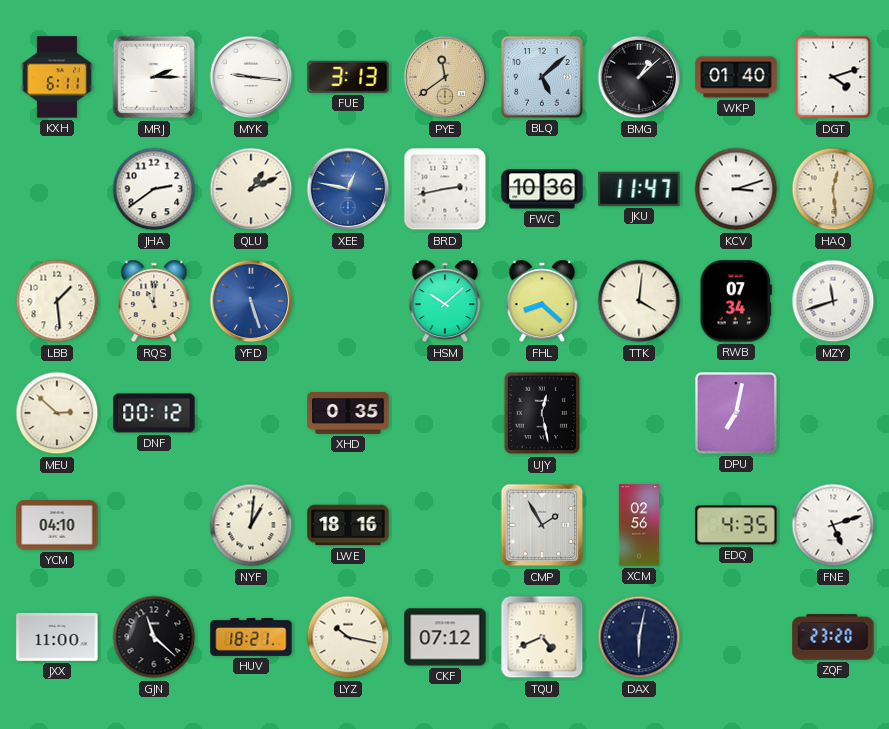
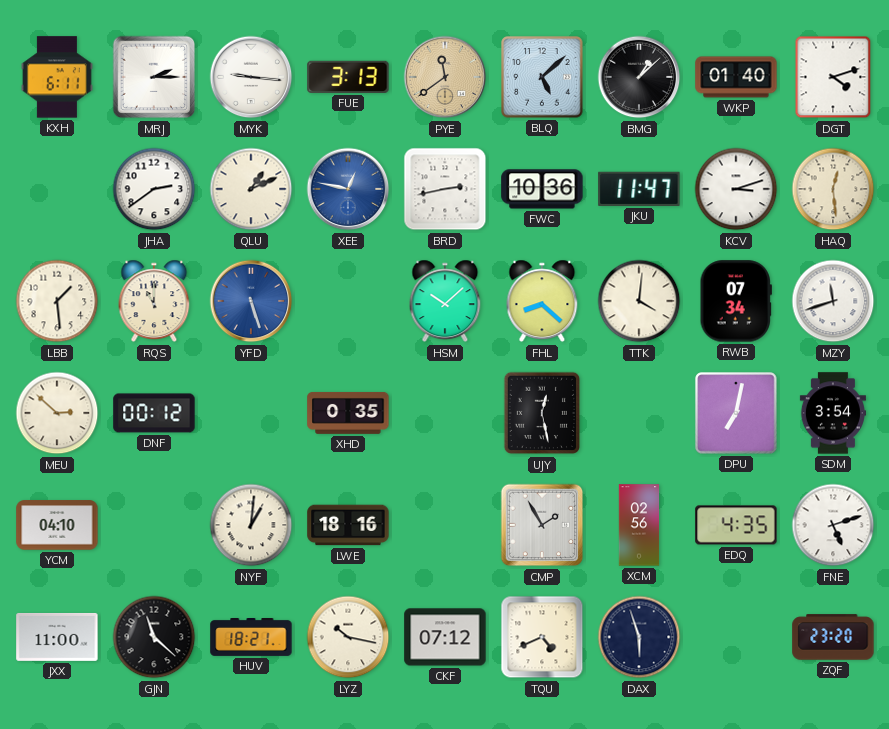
SDM: none -> 3:54 (833, 413)
DAX: 6:02 -> 5:57 (639, 637)
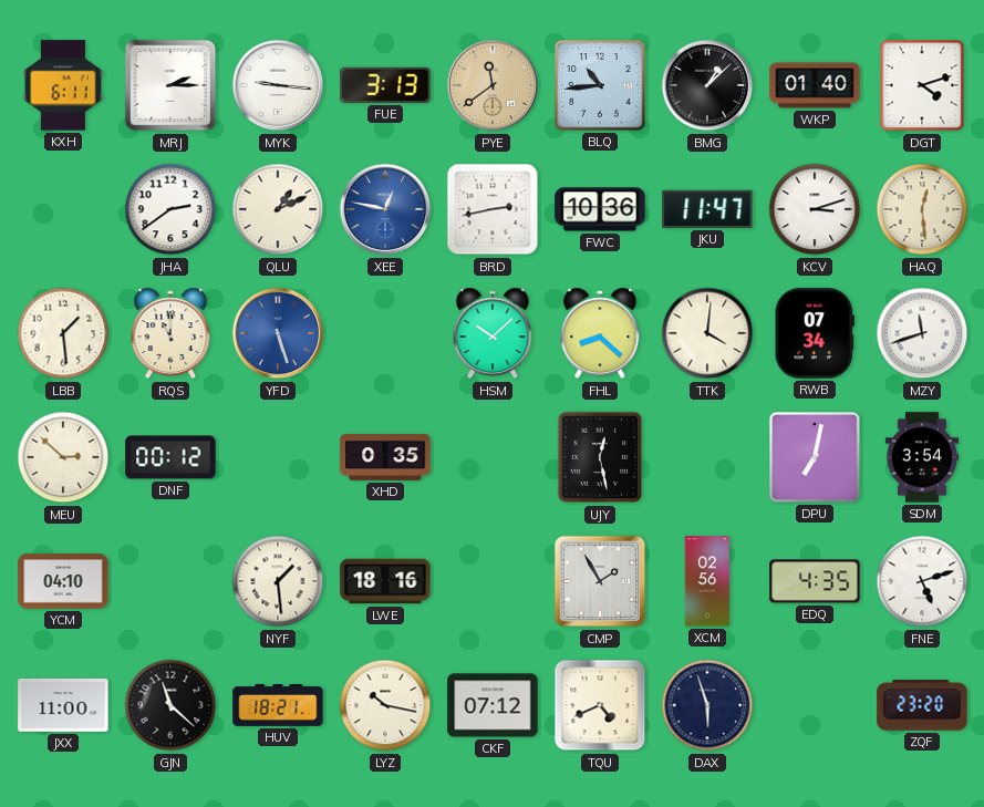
BLQ: 5:08 -> 10:44 (600, 85)
NYF: 1:01 -> 1:29 (278, 581)
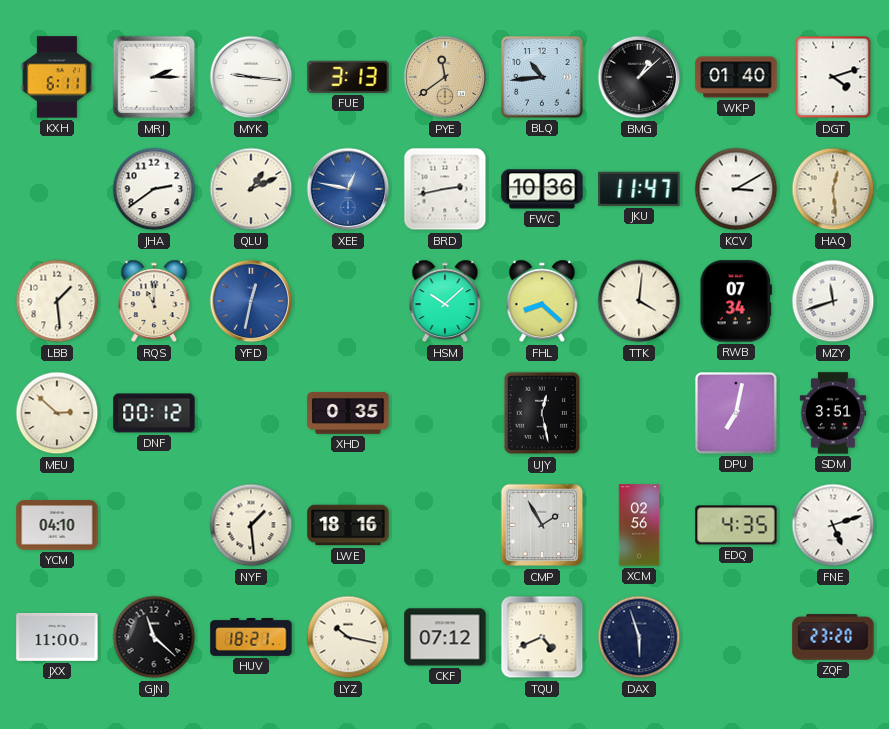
KCV: 3:12 -> 3:10 (736, 189)
YFD: 5:27 -> 12:32 (251, 301)
SDM: 3:54 -> 3:51 (833, 413)
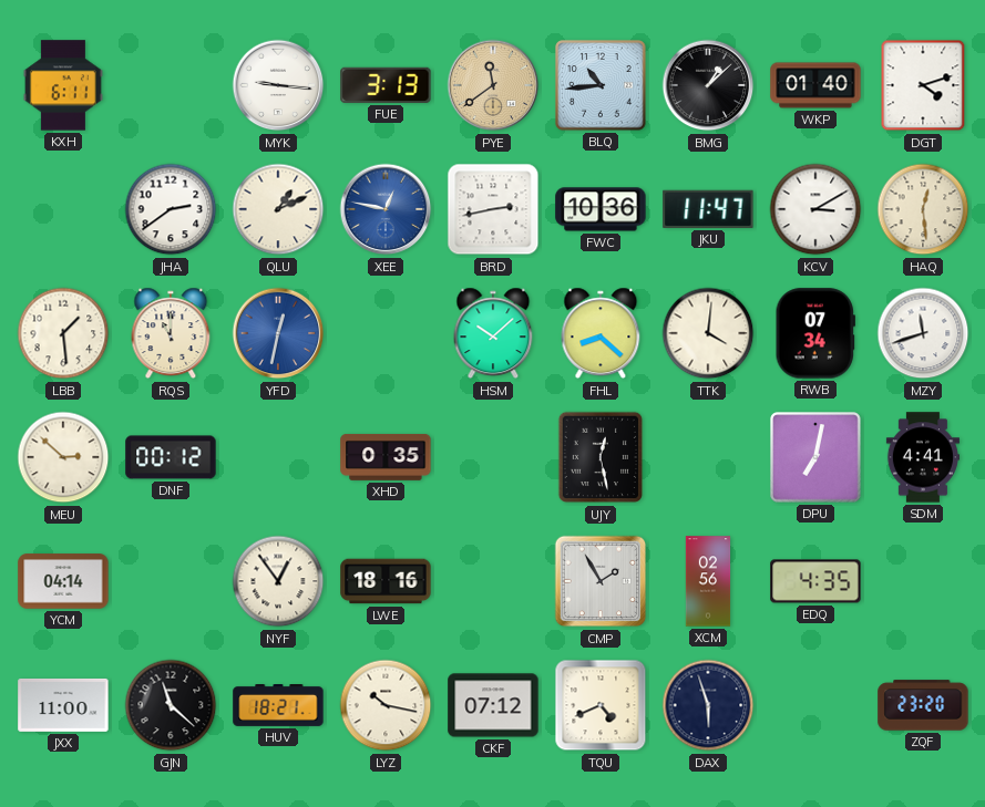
MRJ: 2:15 -> none (154, 77)
SDM: 3:51 -> 4:41 (923, 457)
YCM: 04:10 -> 04:14 (63, 581)
NYF: 1:29 -> 12:54 (278, 581)
FNE: 5:12 -> none (833, 525)
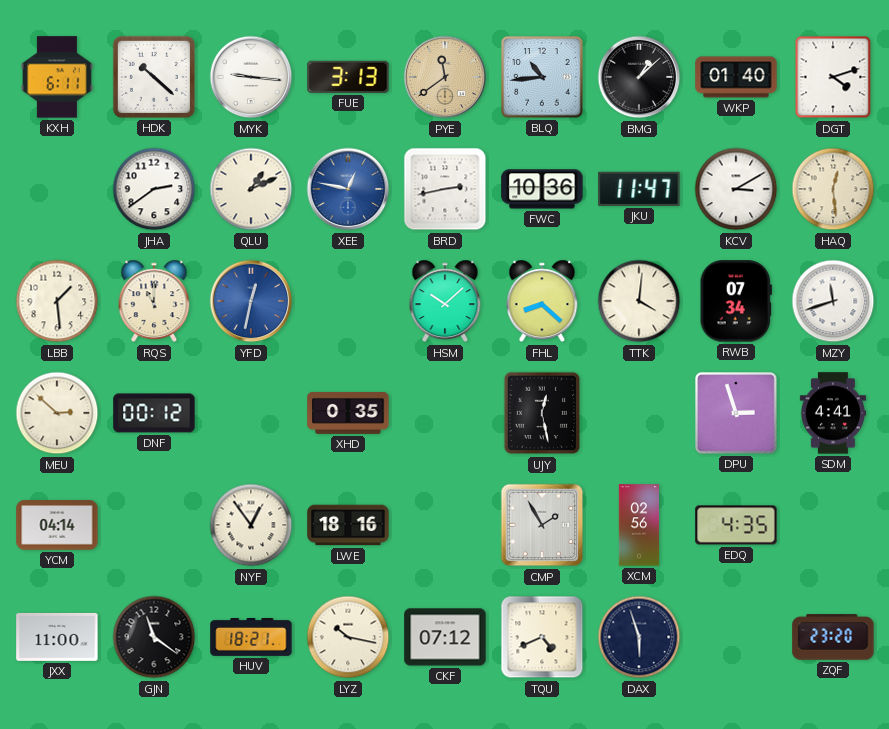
HDK: none -> 10:22 (154, 77)
DPU: 7:02 -> 2:57 (736, 413)
GJN: 11:22 -> 11:21 (154, 637)
